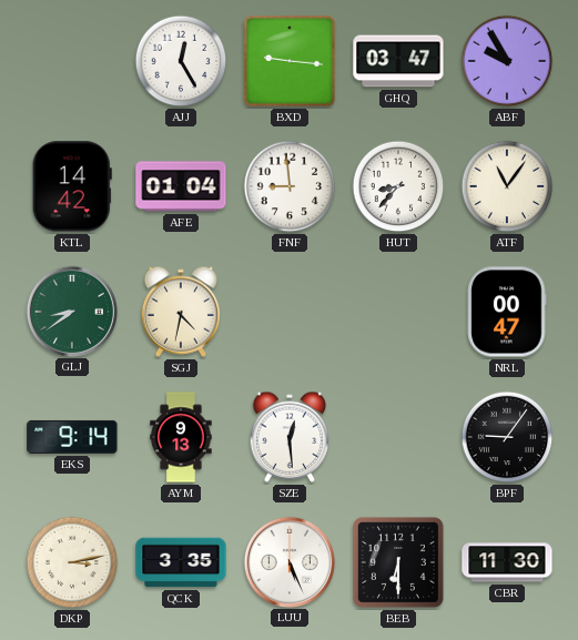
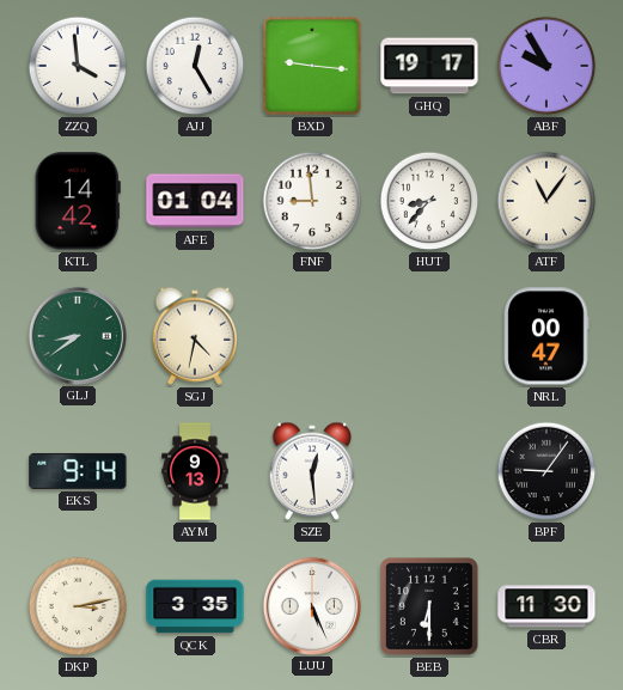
ZZQ: none -> 3:59 (78, 66)
GHQ: 03:47 -> 19:17 (429, 66)
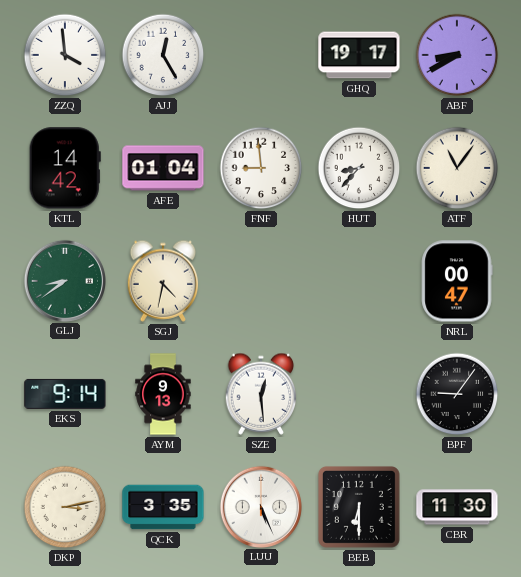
BXD: 9:16 -> none (312, 66)
ABF: 9:55 -> 8:40 (457, 55)
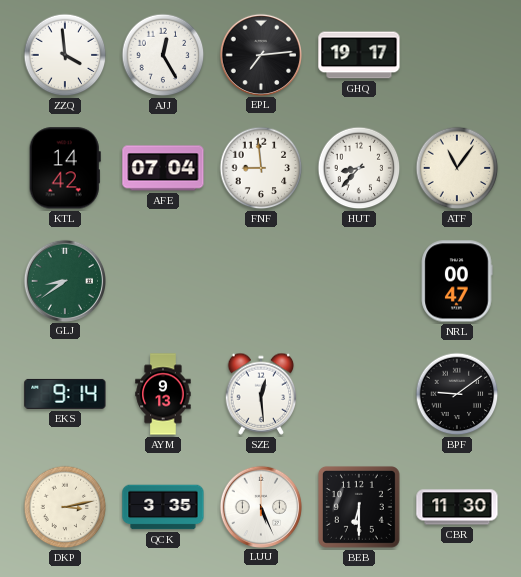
EPL: none -> 7:14 (260, 54)
ABF: 8:40 -> none (457, 55)
AFE: 01:04 -> 07:04 (163, 168)
SGJ: 4:32 -> none (163, 281)
BPF: 9:06 -> 9:09 (457, 394)
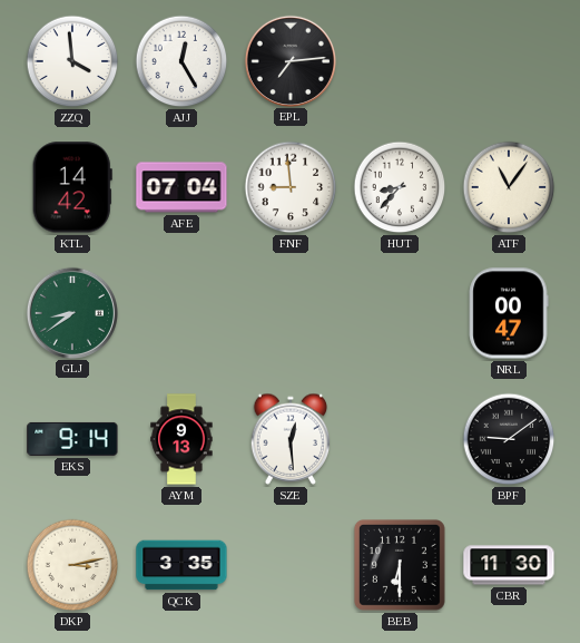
GHQ: 19:17 -> none (359, 55)
LUU: 5:26 -> none (260, 506)
